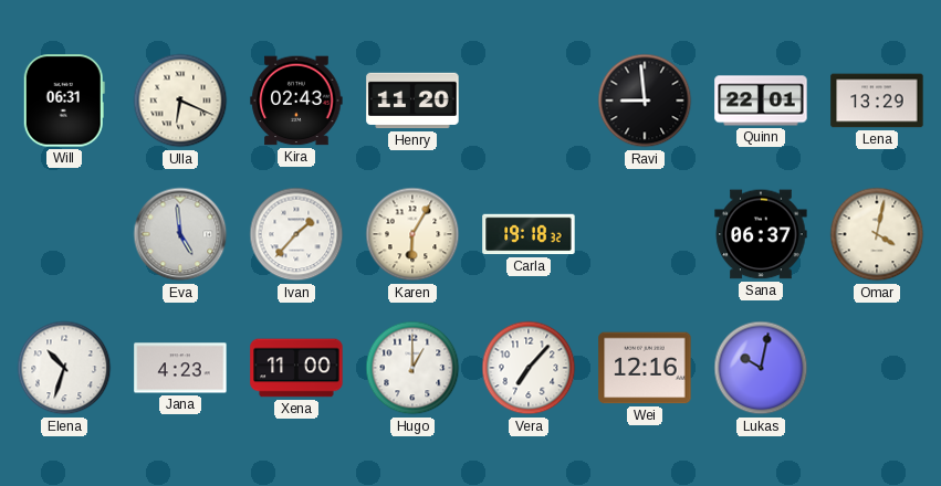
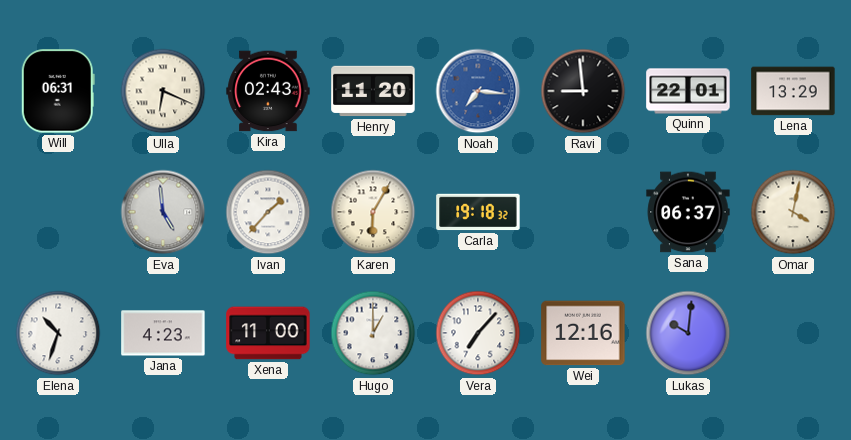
Noah: none -> 7:16 (478, 91)
Lukas: 10:02 -> 10:01 (688, 333)
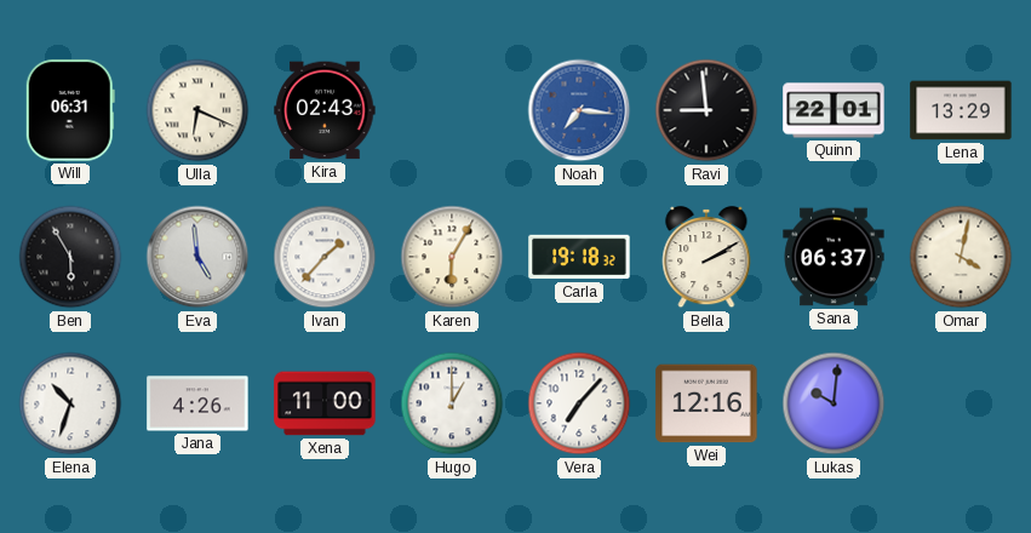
Henry: 11:20 -> none (373, 91)
Ben: none -> 5:55 (70, 257)
Bella: none -> 2:10 (706, 257)
Jana: 4:23 -> 4:26 (197, 403)
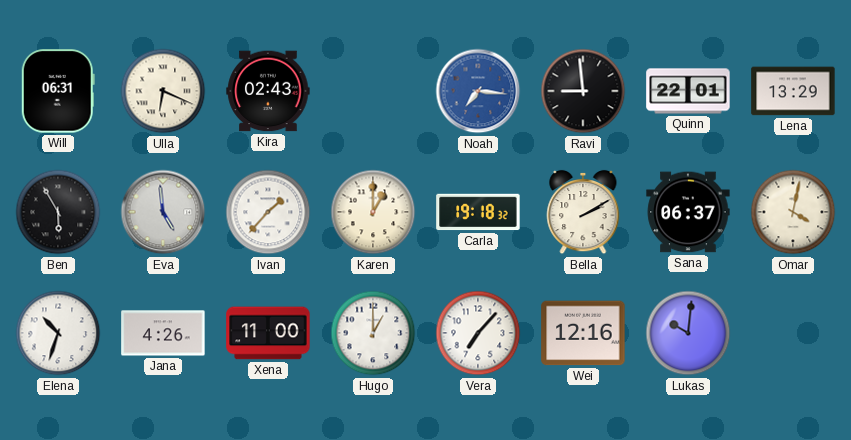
Karen: 6:05 -> 1:00 (373, 212)
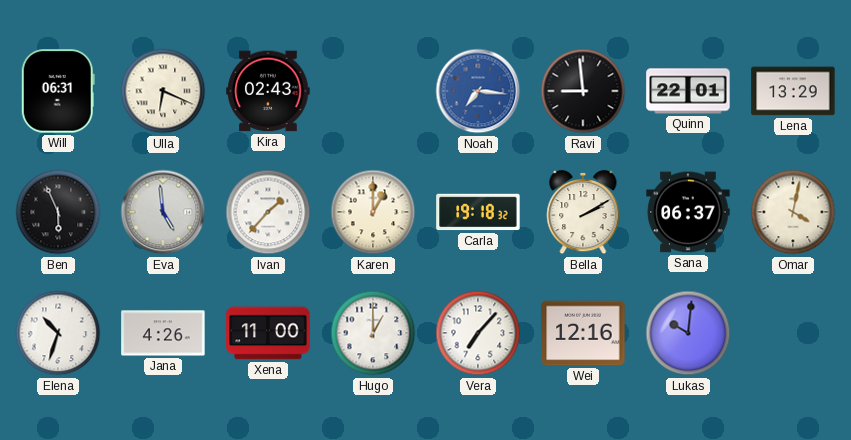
Ben: 5:55 -> 5:56 (58, 212)
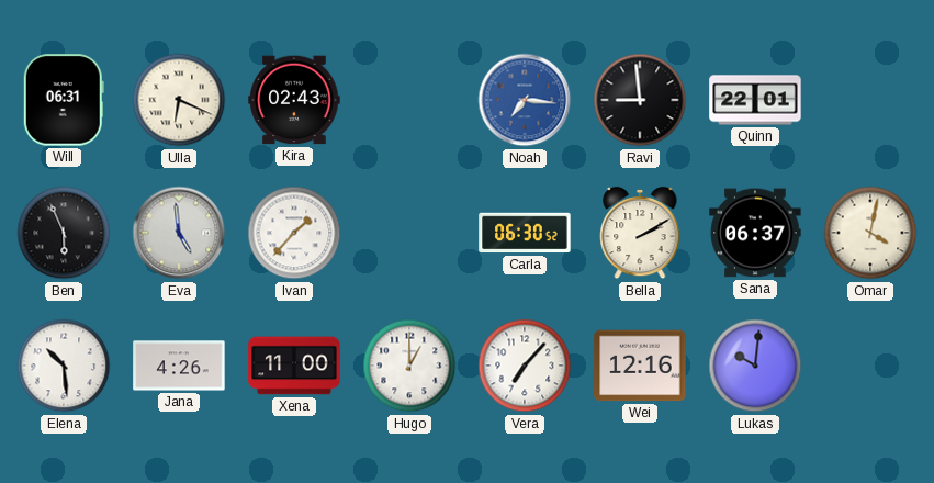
Lena: 13:29 -> none (793, 91)
Karen: 1:00 -> none (373, 212)
Carla: 19:18 -> 06:30 (525, 233)
Elena: 10:33 -> 10:29 (64, 366)
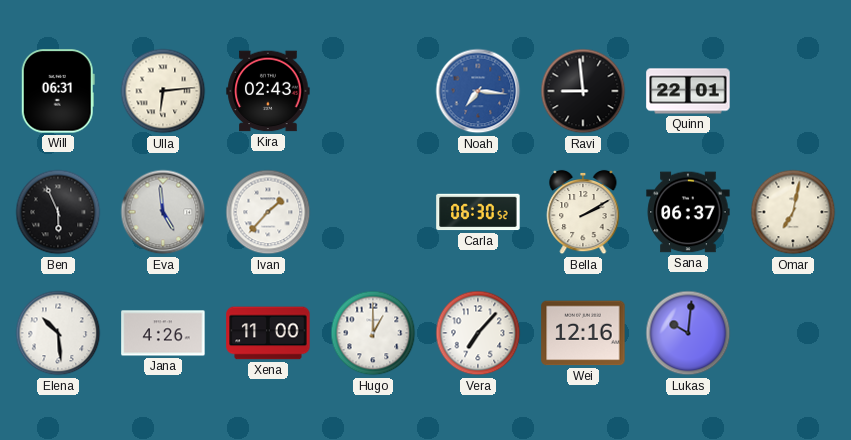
Ulla: 6:19 -> 6:14 (163, 91)
Omar: 4:02 -> 7:02 (793, 212)
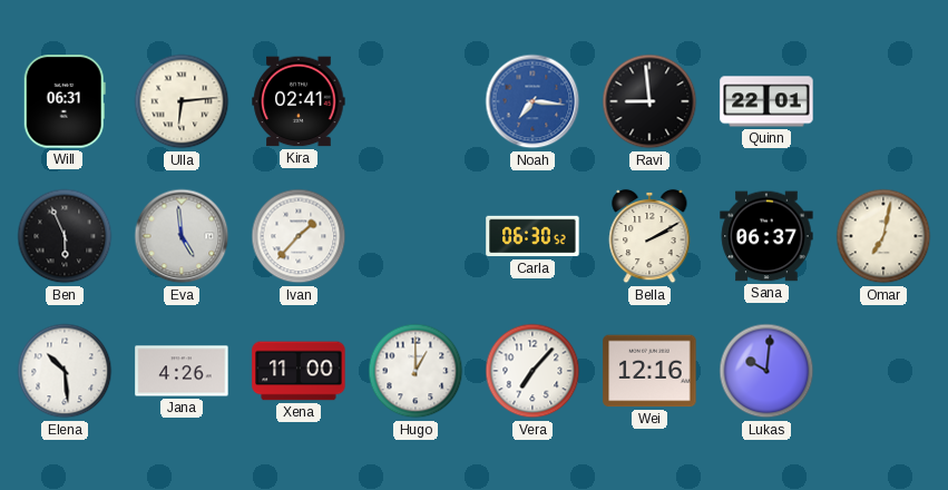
Kira: 02:43 -> 02:41 (299, 101)
